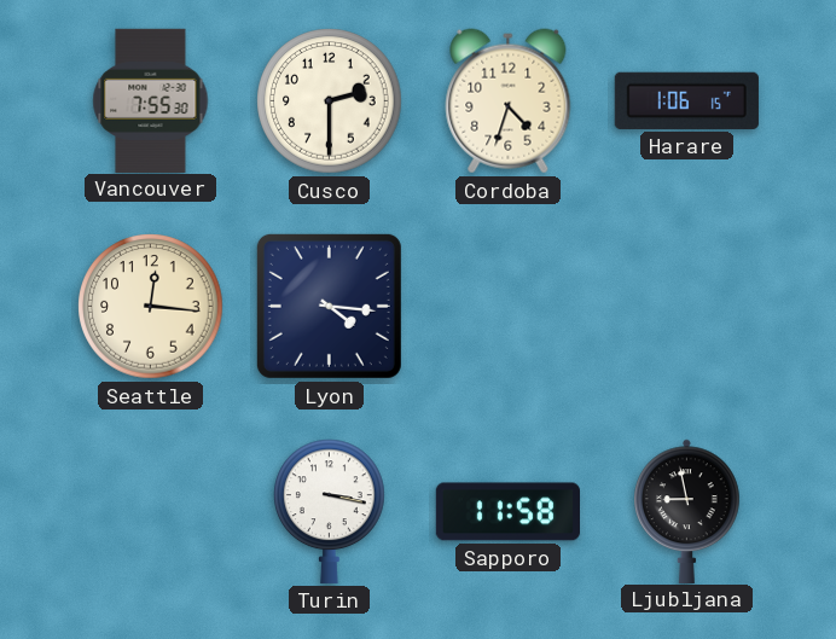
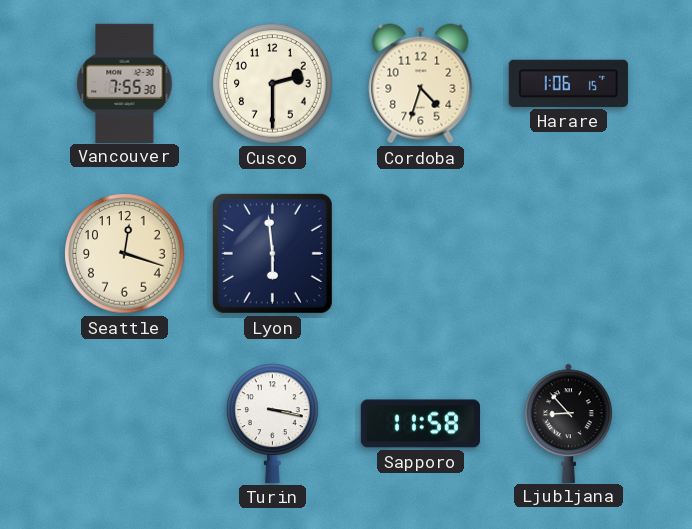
Seattle: 12:16 -> 12:18 (125, 254)
Lyon: 4:16 -> 5:59 (272, 253)
Ljubljana: 8:58 -> 8:53 (569, 423)
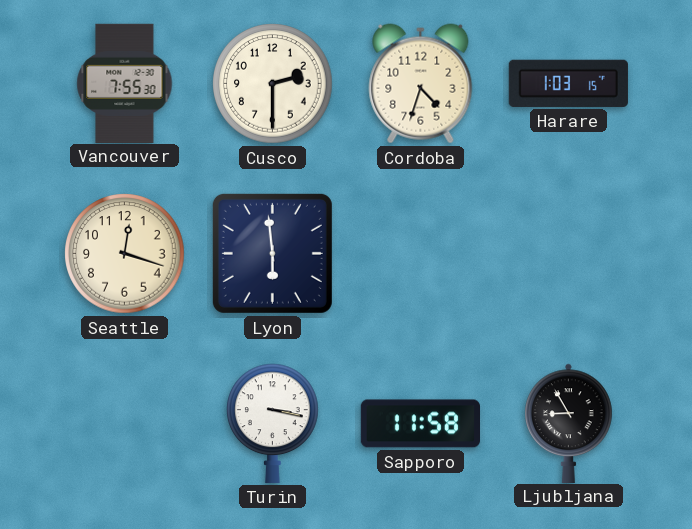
Harare: 1:06 -> 1:03 (568, 83)
Ljubljana: 8:53 -> 8:55 (569, 423)
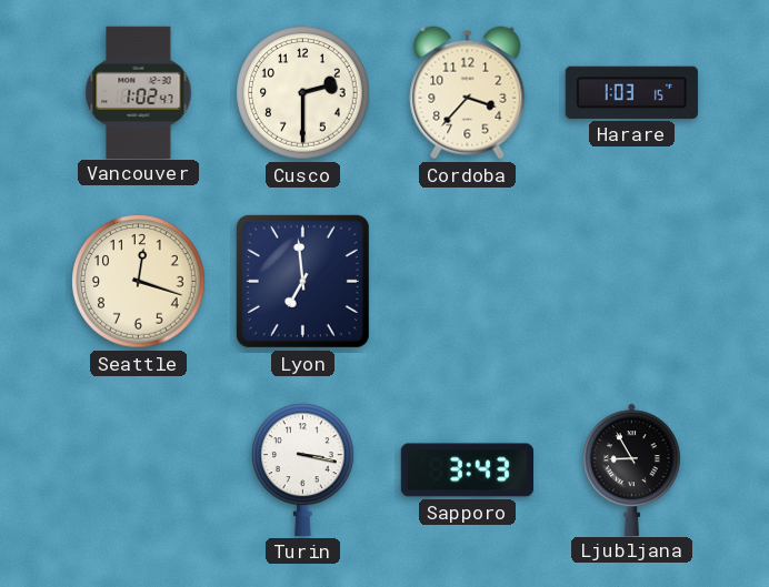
Vancouver: 7:55 -> 1:02 (139, 92)
Cordoba: 4:33 -> 3:37 (468, 93)
Lyon: 5:59 -> 6:59 (302, 281)
Sapporo: 11:58 -> 3:43 (467, 470)
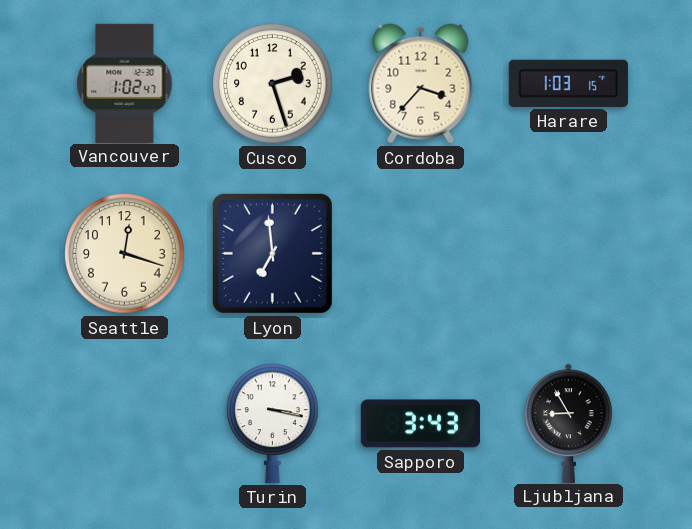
Cusco: 2:30 -> 2:27 (273, 84)
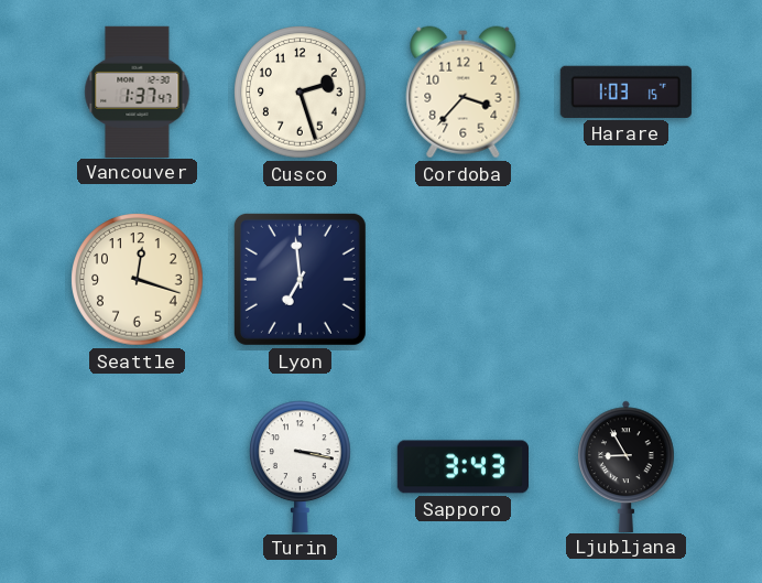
Vancouver: 1:02 -> 1:37 (138, 91)
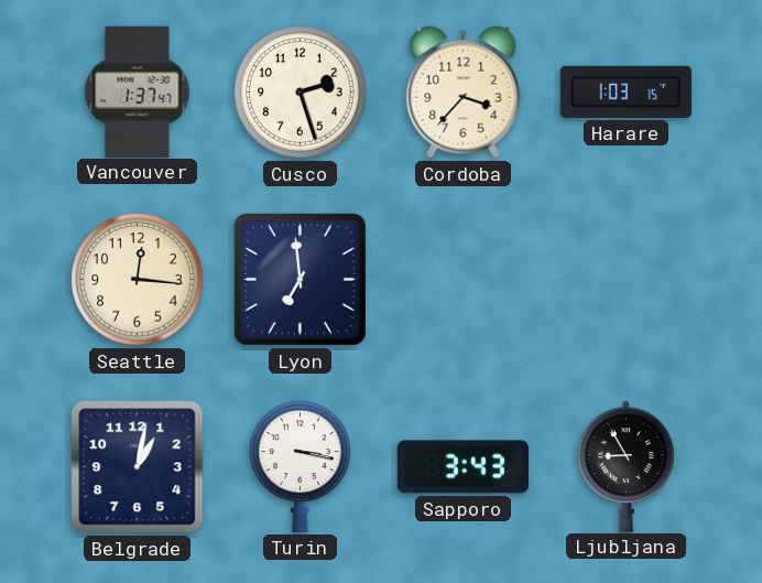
Seattle: 12:18 -> 12:16 (138, 280)
Belgrade: none -> 1:02 (138, 467)
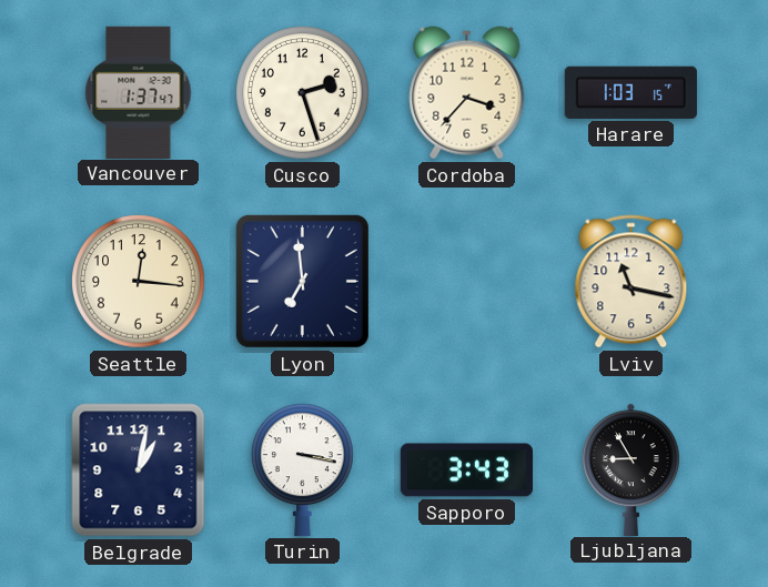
Lviv: none -> 11:17 (631, 282)
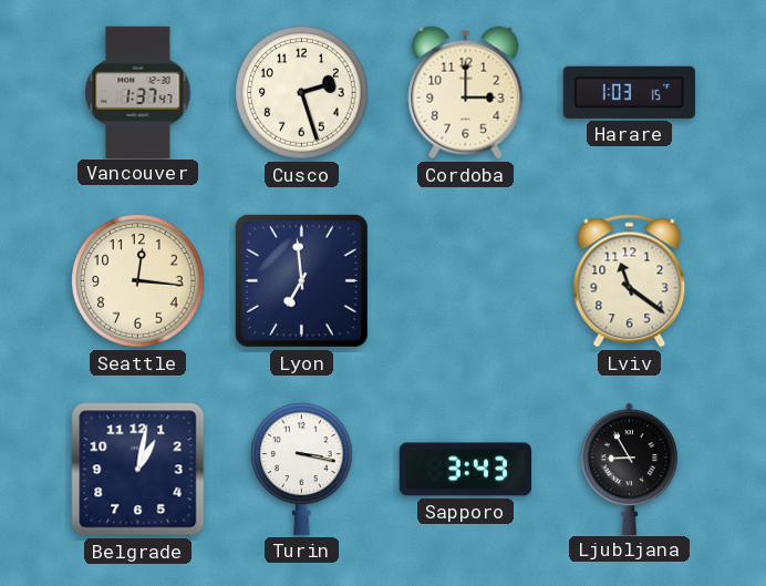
Cordoba: 3:37 -> 3:00 (466, 93)
Lviv: 11:17 -> 11:21 (630, 281)
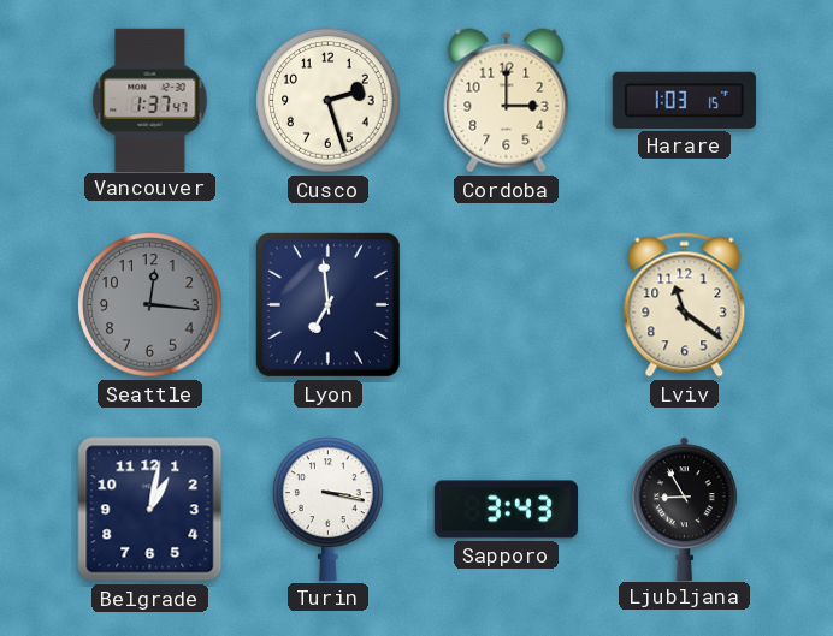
Seattle dial: cream -> grey (150, 305)
